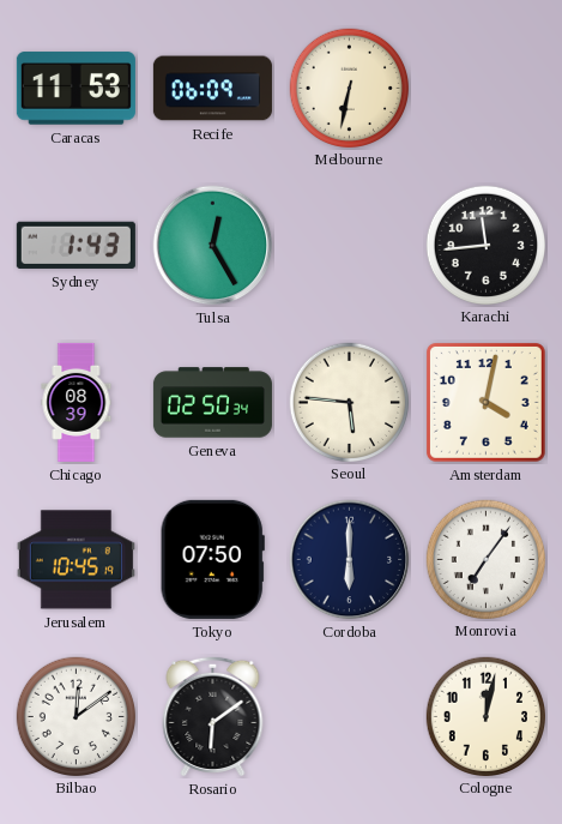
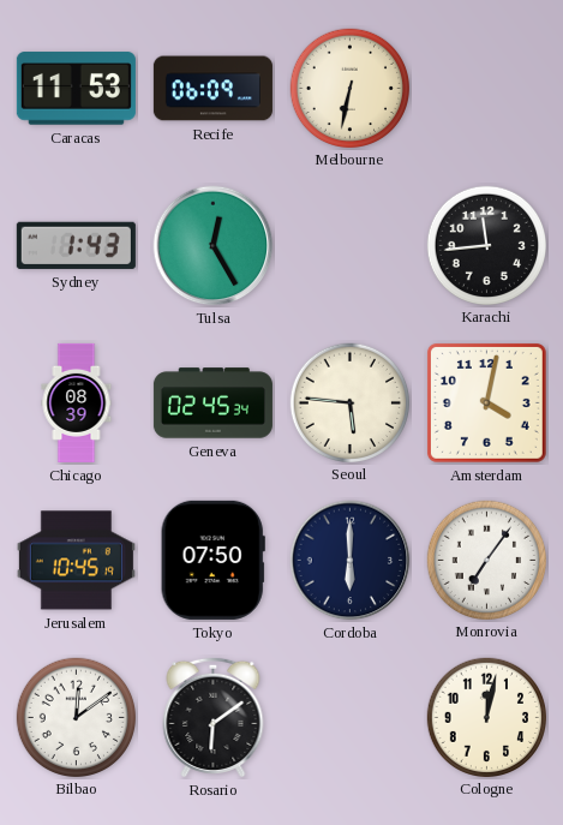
Geneva: 02:50 -> 02:45 (212, 403)
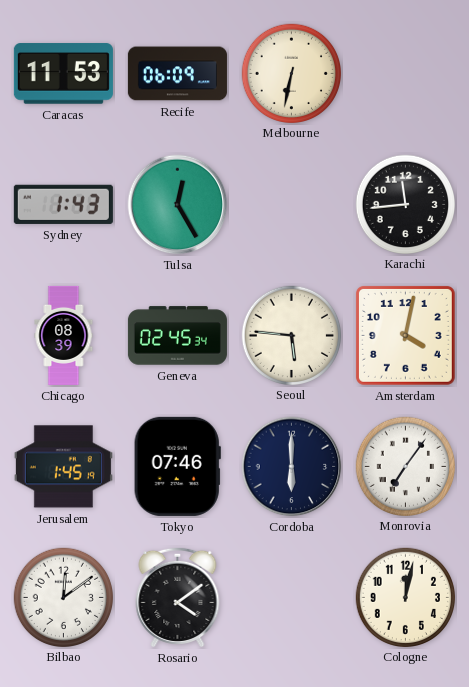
Jerusalem: 10:45 -> 1:45 (63, 467)
Tokyo: 07:50 -> 07:46 (177, 466)
Rosario: 6:09 -> 4:09 (178, 597)
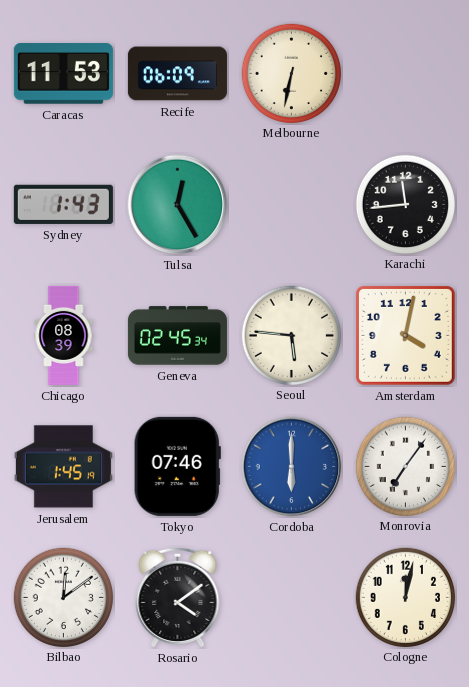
Cordoba dial: navy -> blue (292, 467)
